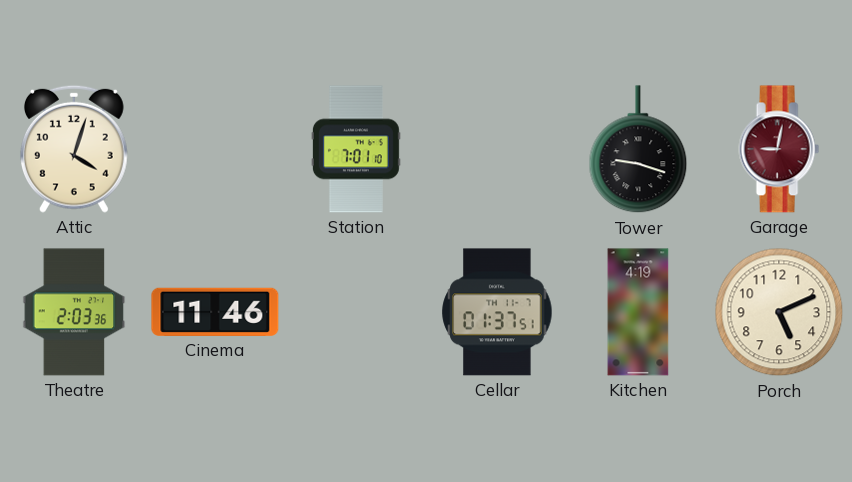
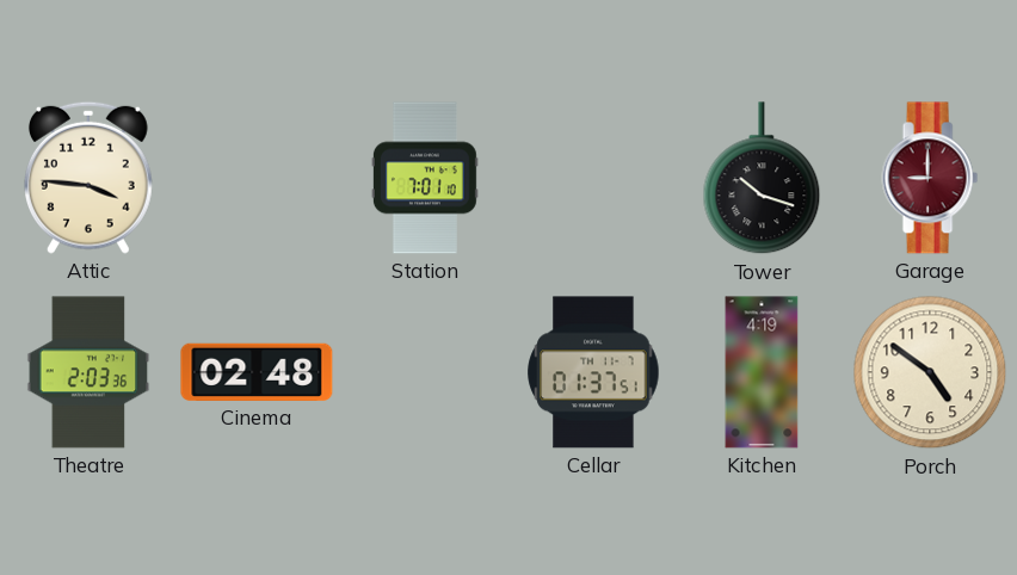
Attic: 4:03 -> 3:46 (88, 178)
Tower: 9:18 -> 10:18 (762, 179)
Garage: 9:02 -> 9:00 (930, 178)
Cinema: 11:46 -> 02:48 (257, 372)
Porch: 5:11 -> 4:51 (930, 372)
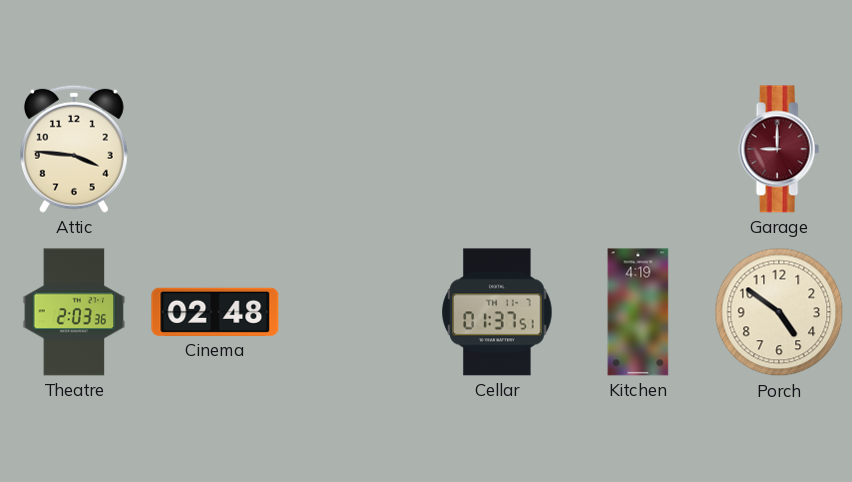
Station: 7:01 -> none (425, 178)
Tower: 10:18 -> none (762, 179)
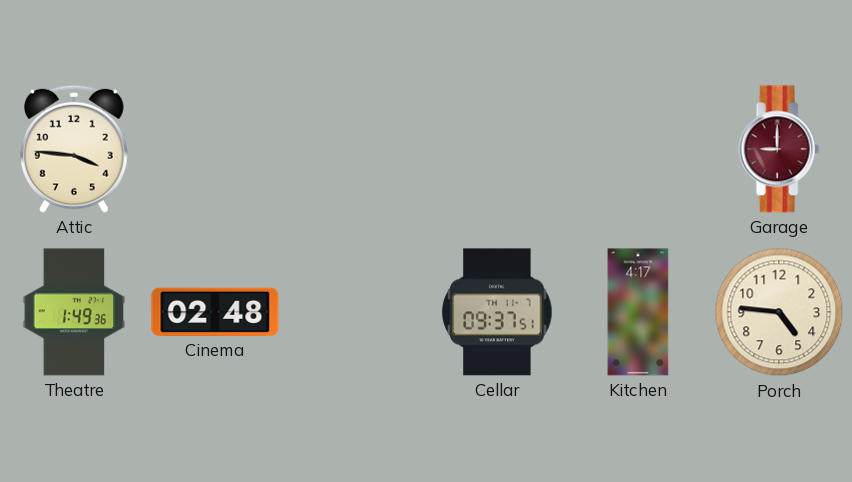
Theatre: 2:03 -> 1:49 (74, 312)
Cellar: 01:37 -> 09:37 (497, 312)
Kitchen: 4:19 -> 4:17 (638, 312)
Porch: 4:51 -> 4:46 (779, 312)
